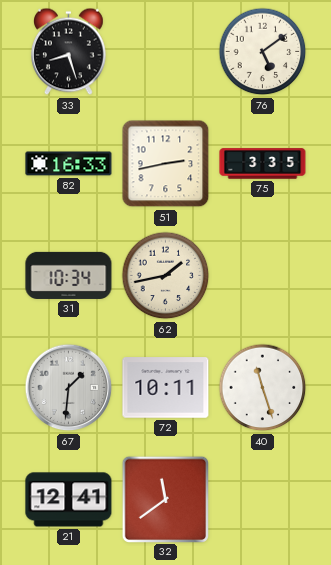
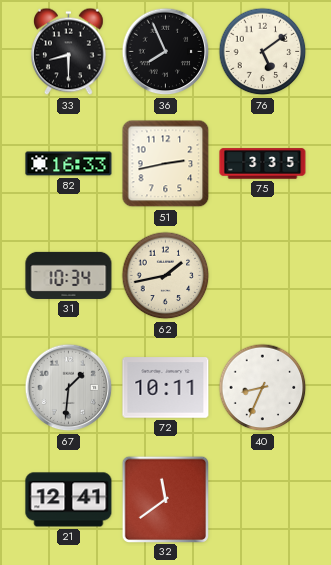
33: 8:27 -> 8:30 (69, 52)
36: none -> 7:56 (166, 52)
40: 11:27 -> 8:34 (263, 388)
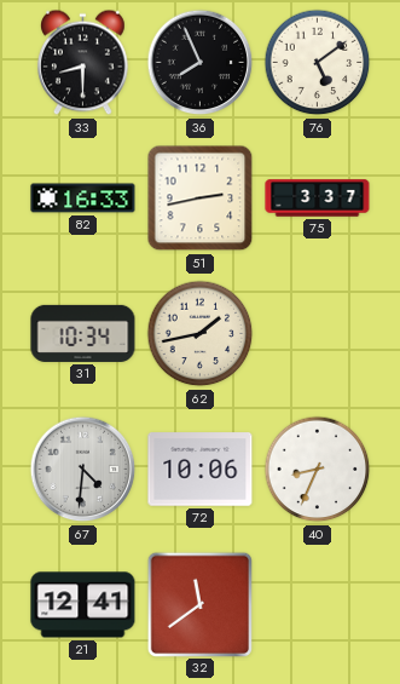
75: 3:35 -> 3:37 (318, 199)
67: 1:31 -> 4:31 (83, 470)
72: 10:11 -> 10:06 (201, 470)
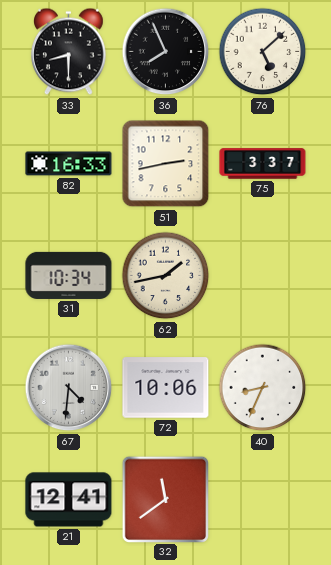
76: 5:09 -> 5:08 (263, 52)
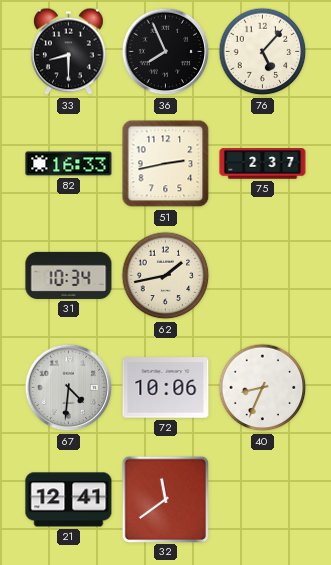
76: 5:08 -> 5:07 (263, 52)
75: 3:37 -> 2:37 (263, 164)
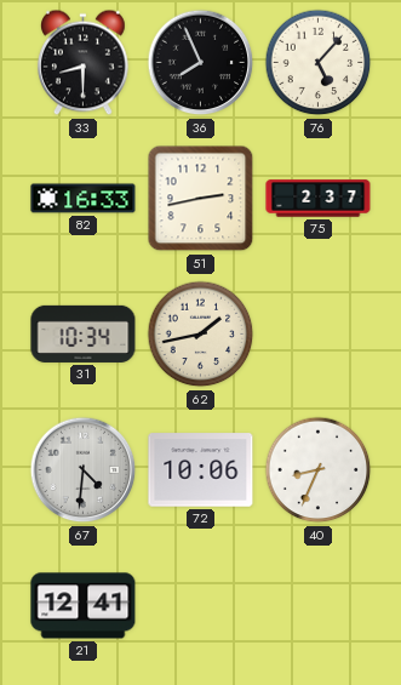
32: 11:39 -> none (165, 499)
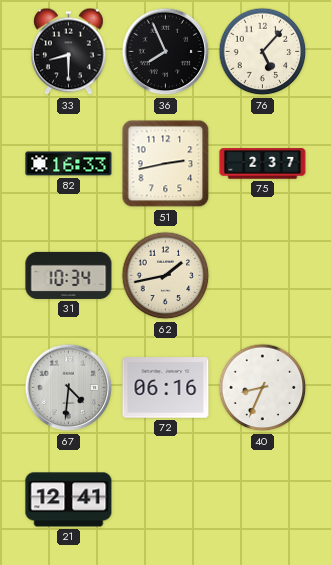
72: 10:06 -> 06:16 (166, 388)
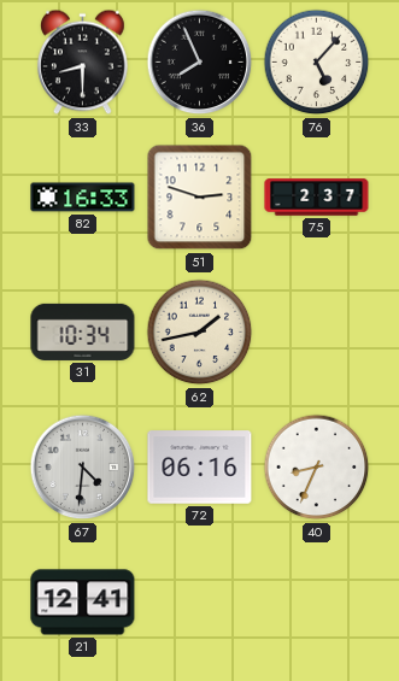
51: 2:43 -> 2:48 (200, 198)
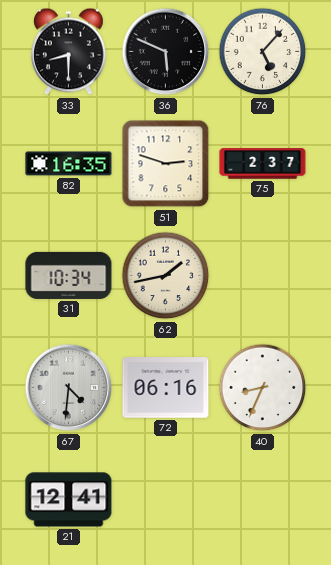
36: 7:56 -> 5:49 (166, 52)
82: 16:33 -> 16:35 (69, 164)
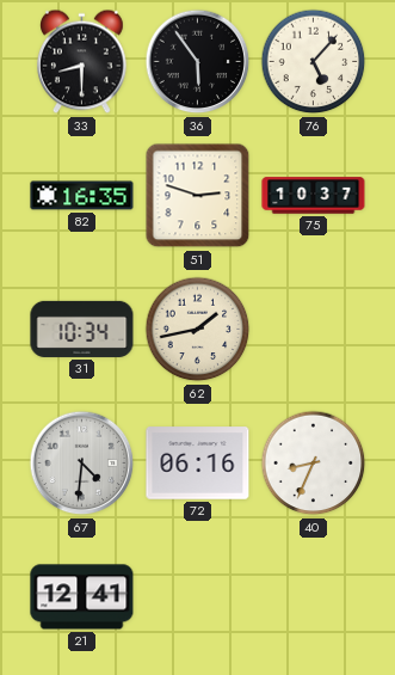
36: 5:49 -> 5:54 (198, 62)
75: 2:37 -> 10:37 (314, 196)
